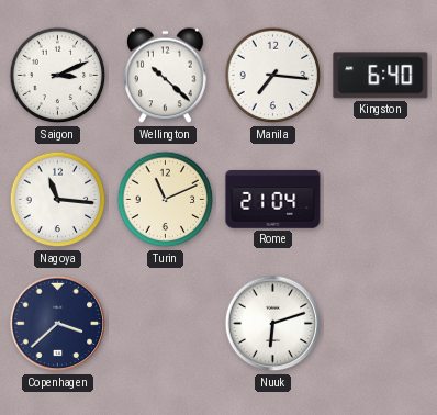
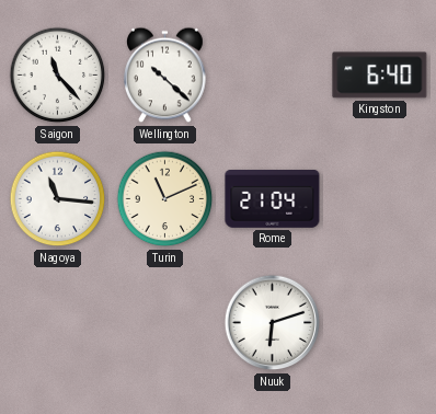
Saigon: 3:11 -> 11:23 (58, 76)
Manila: 7:16 -> none (273, 76)
Copenhagen: 3:38 -> none (58, 324)
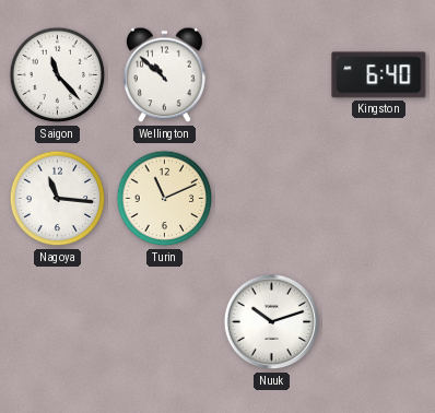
Wellington: 10:22 -> 10:52 (165, 75)
Rome: 21:04 -> none (273, 199)
Nuuk: 6:12 -> 10:12 (272, 322)
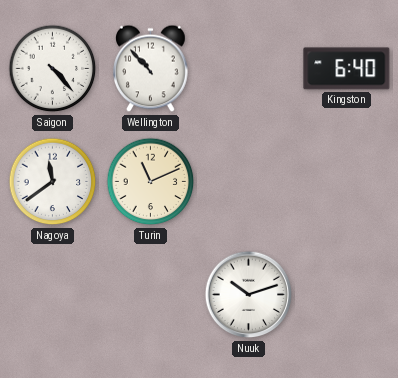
Saigon: 11:23 -> 4:23 (53, 69)
Wellington: 10:52 -> 10:53 (151, 69)
Nagoya: 11:16 -> 11:39 (53, 182)
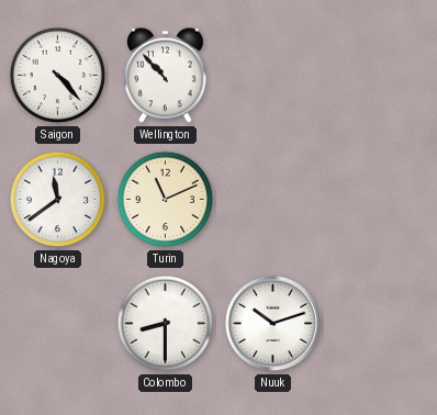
Kingston: 6:40 -> none (347, 69)
Colombo: none -> 8:30 (166, 324)
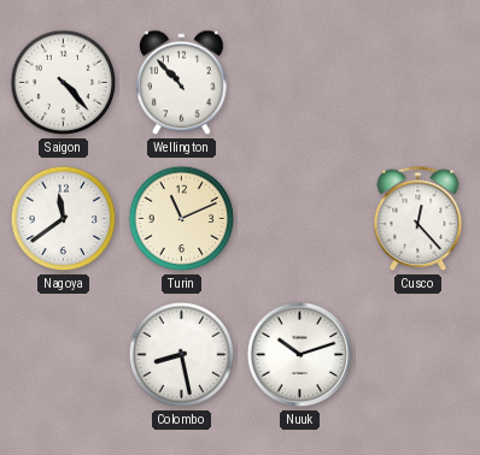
Cusco: none -> 12:23 (418, 219)
Colombo: 8:30 -> 8:28 (182, 355)
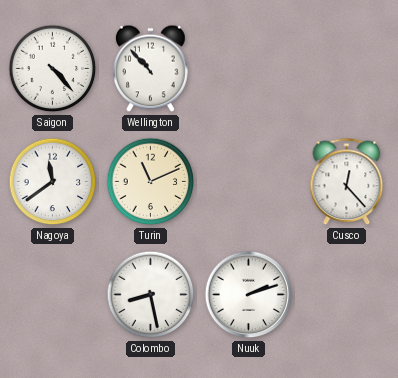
Nuuk: 10:12 -> 2:12 (249, 295)
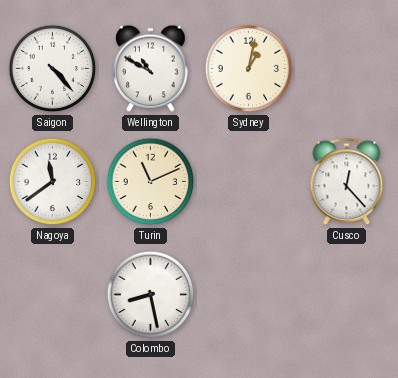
Wellington: 10:53 -> 10:50 (151, 69)
Sydney: none -> 1:02 (249, 69)
Nuuk: 2:12 -> none (249, 295)
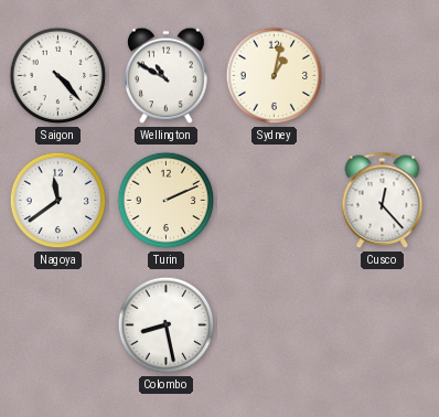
Turin: 11:11 -> 2:11 (167, 201)
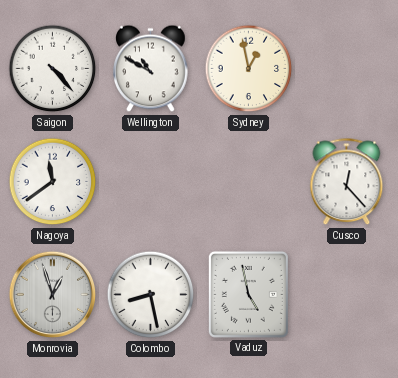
Sydney: 1:02 -> 12:58 (249, 69)
Turin: 2:11 -> none (167, 201)
Monrovia: none -> 12:57 (53, 295)
Vaduz: none -> 4:58 (248, 294)
